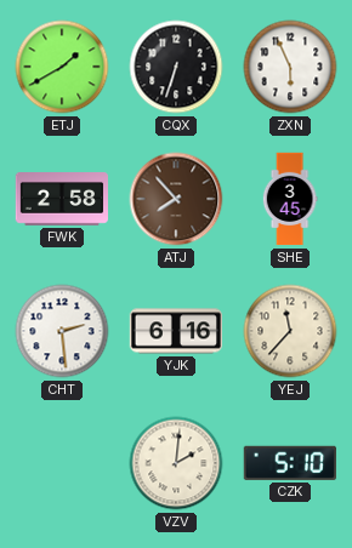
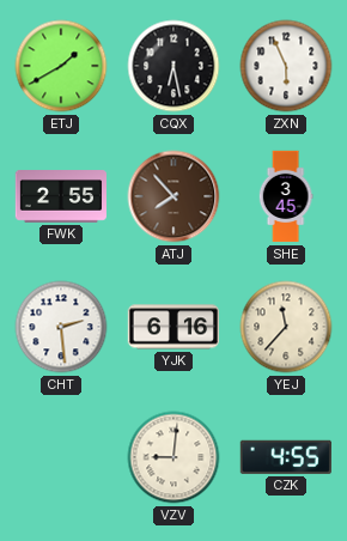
CQX: 6:33 -> 6:28 (173, 66)
FWK: 2:58 -> 2:55 (60, 197)
VZV: 2:01 -> 9:01 (173, 457)
CZK: 5:10 -> 4:55 (286, 457)
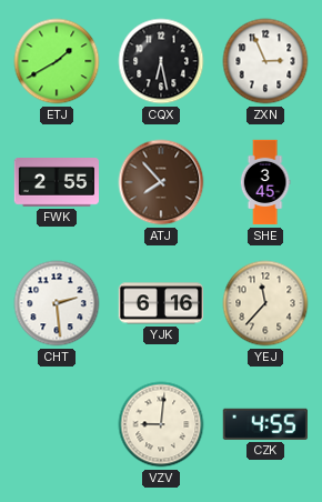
ZXN: 5:56 -> 2:56 (265, 61)
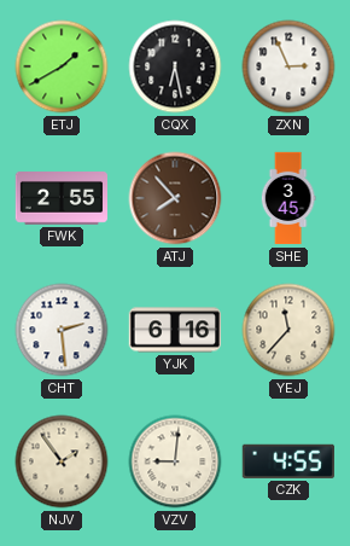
NJV: none -> 1:54 (62, 461)
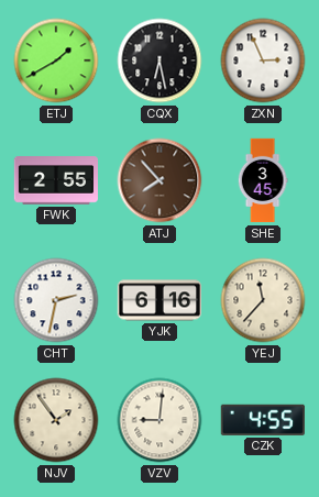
CHT: 2:29 -> 2:32 (56, 300)
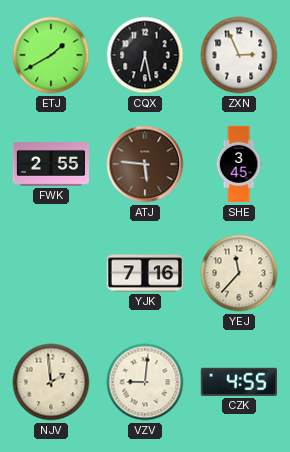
ATJ: 7:53 -> 5:46 (145, 164)
CHT: 2:32 -> none (56, 300)
YJK: 6:16 -> 7:16 (145, 273)
NJV: 1:54 -> 1:59 (51, 382)
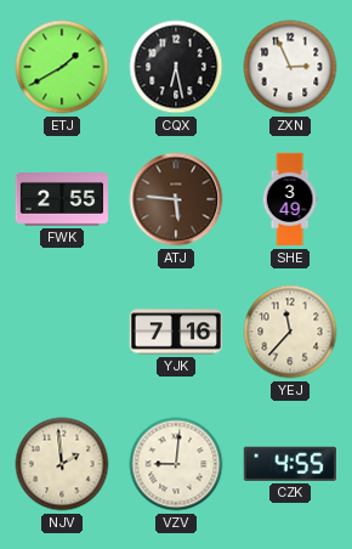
SHE: 3:45 -> 3:49 (290, 199)
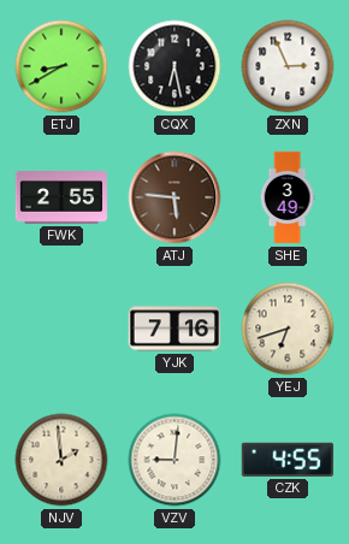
ETJ: 1:40 -> 8:40 (61, 66)
YEJ: 11:37 -> 6:42 (288, 329)
